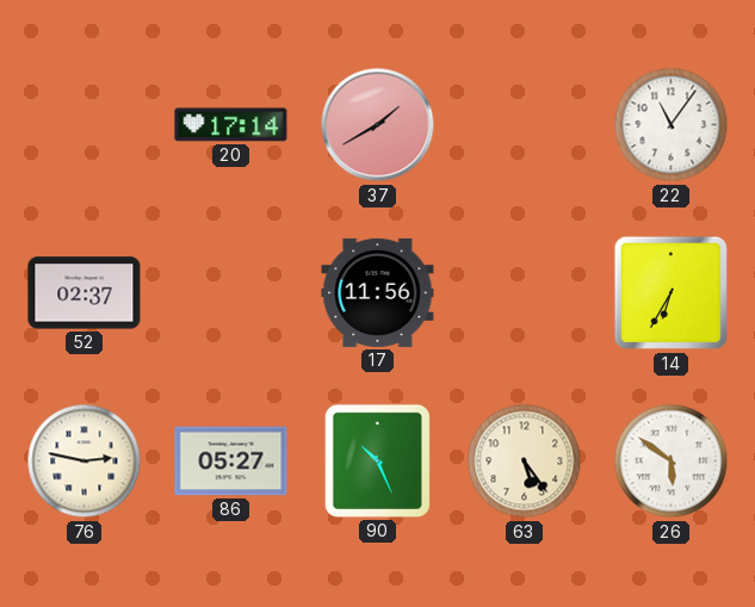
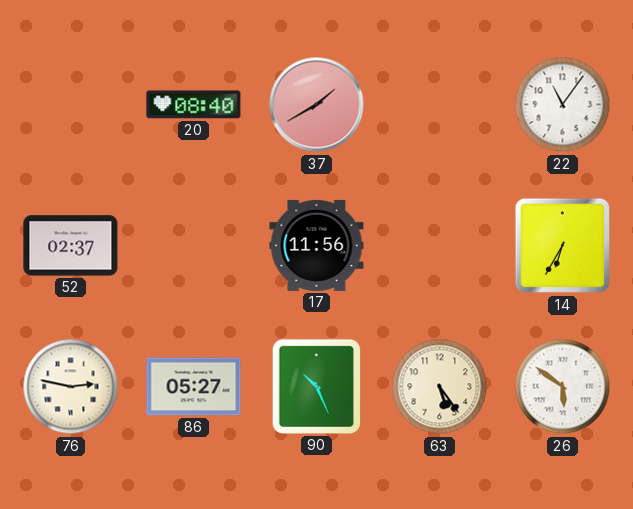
20: 17:14 -> 08:40 (194, 105)
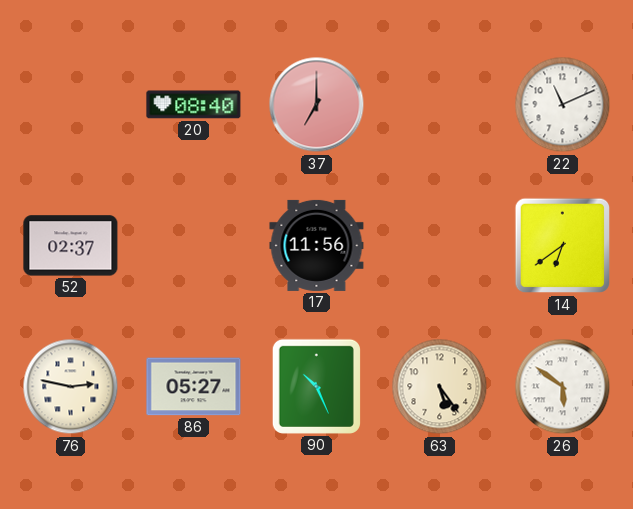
37: 1:40 -> 7:00 (317, 105)
22: 11:06 -> 11:11 (563, 105)
14: 6:35 -> 6:39 (563, 246)
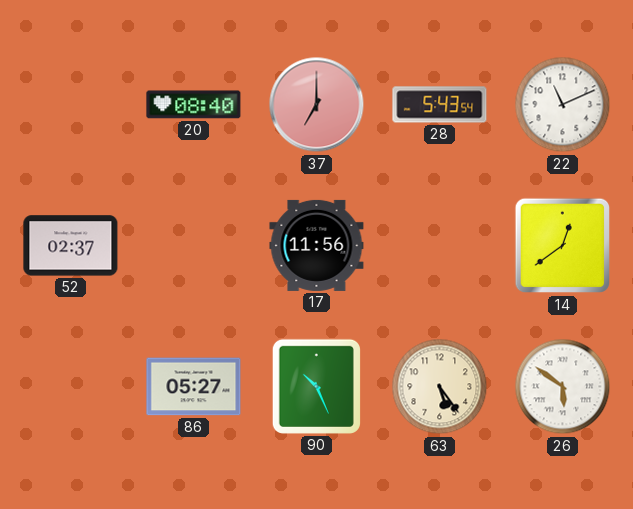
28: none -> 5:43 (440, 105)
14: 6:39 -> 12:39 (563, 246)
76: 2:47 -> none (71, 387)
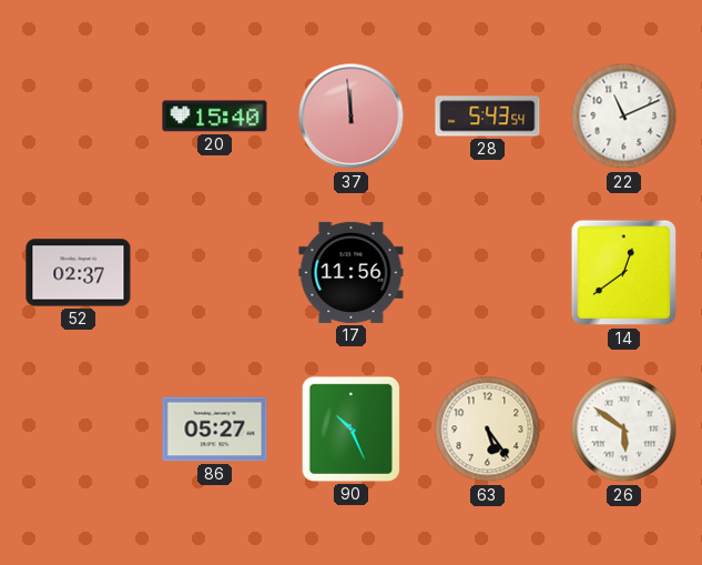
20: 08:40 -> 15:40 (215, 117)
37: 7:00 -> 11:59 (352, 117)
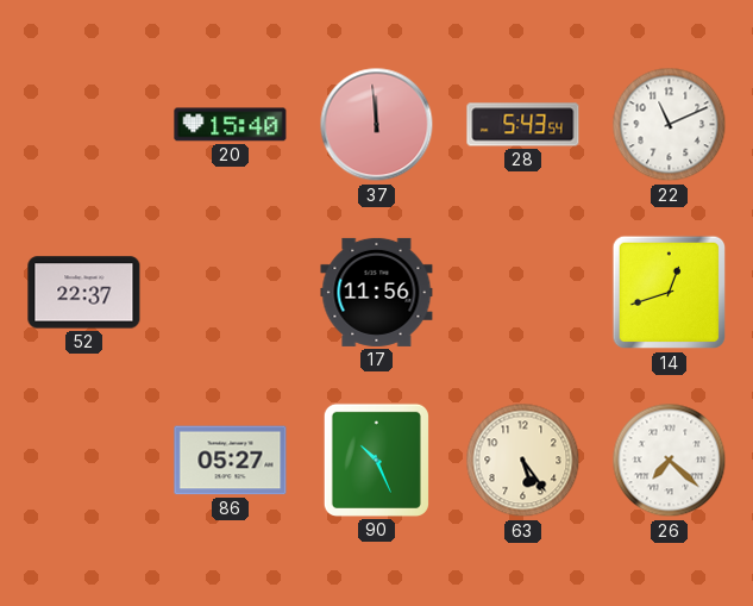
52: 02:37 -> 22:37 (84, 293)
14: 12:39 -> 12:42 (670, 293)
26: 5:51 -> 7:22 (670, 461)
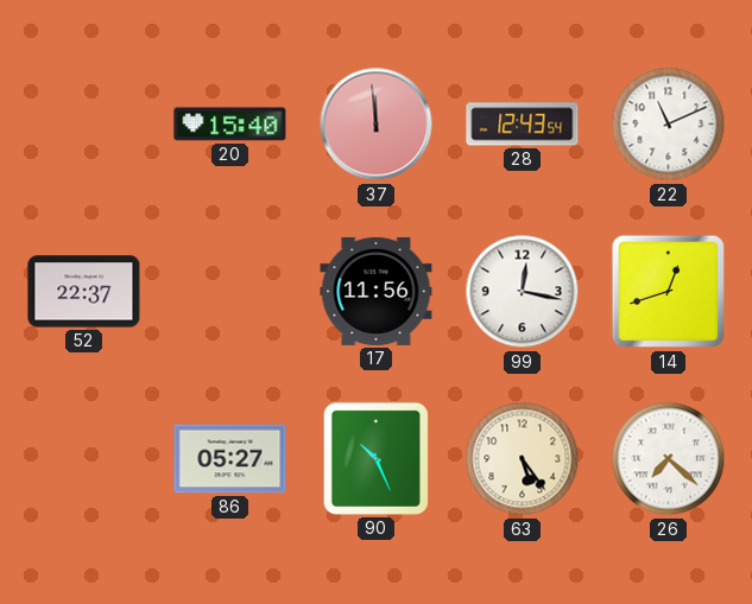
28: 5:43 -> 12:43 (523, 125)
99: none -> 12:17 (523, 292)
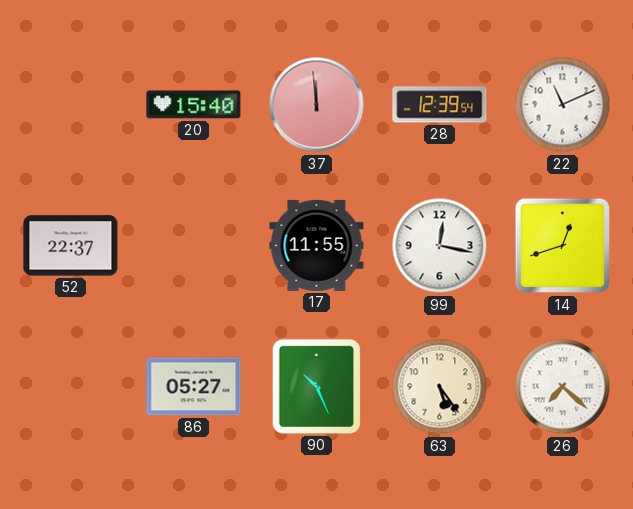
28: 12:43 -> 12:39 (440, 105)
17: 11:56 -> 11:55 (317, 245)
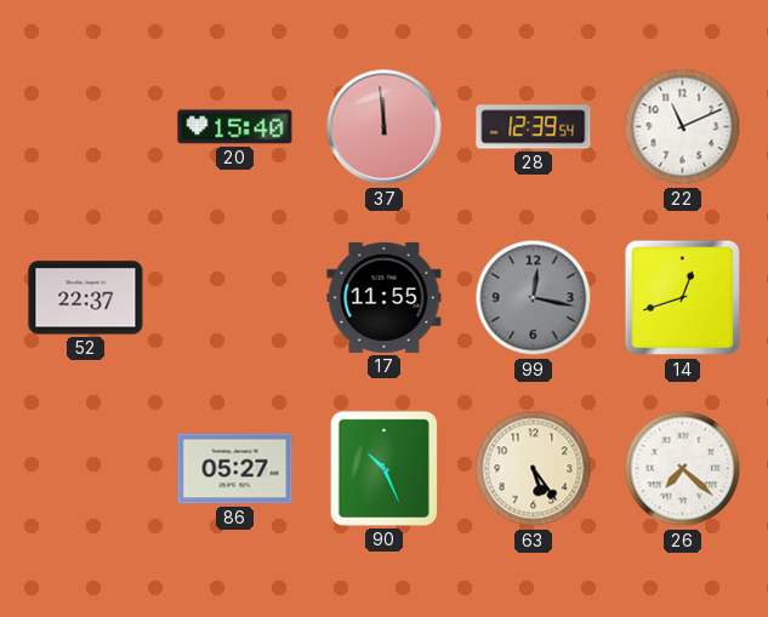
99 dial: white -> grey (534, 298)
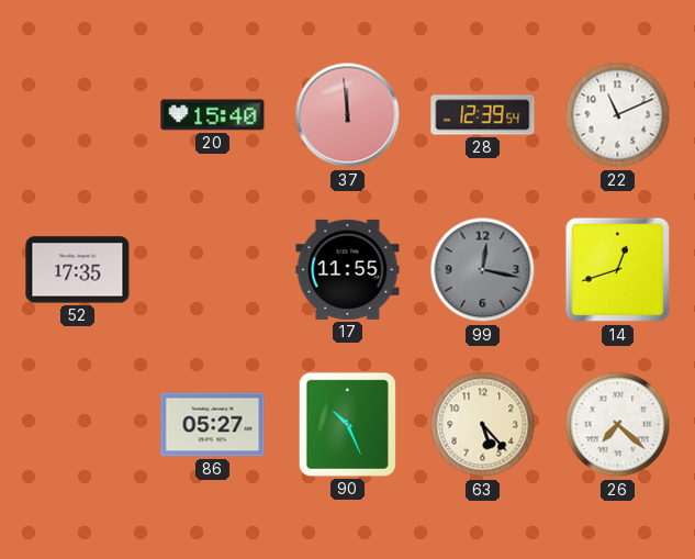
52: 22:37 -> 17:35 (78, 270)
63: 5:24 -> 5:23 (483, 425)
